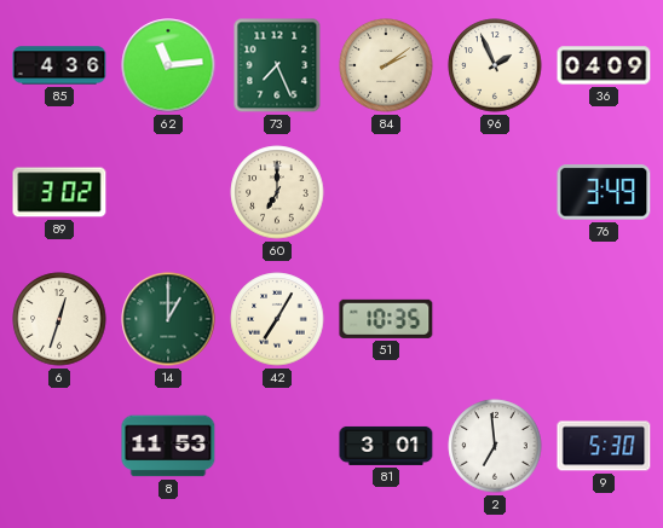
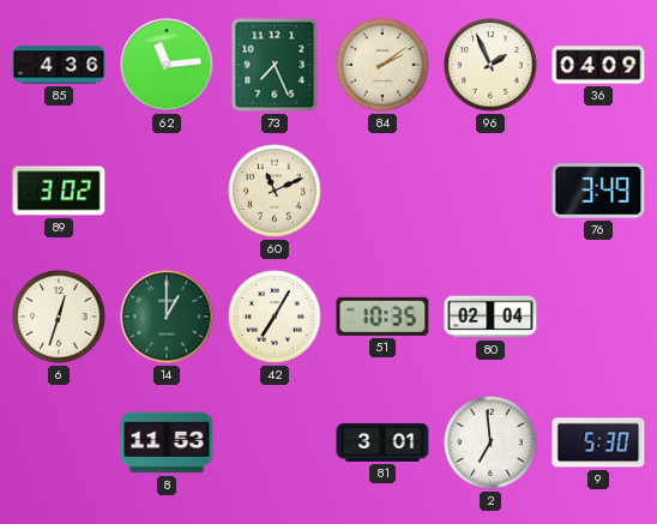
60: 7:00 -> 11:11 (275, 191)
80: none -> 02:04 (490, 317)
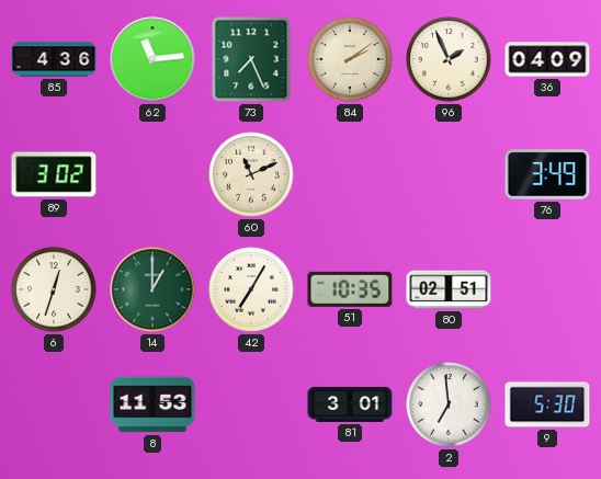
80: 02:04 -> 02:51 (449, 289)
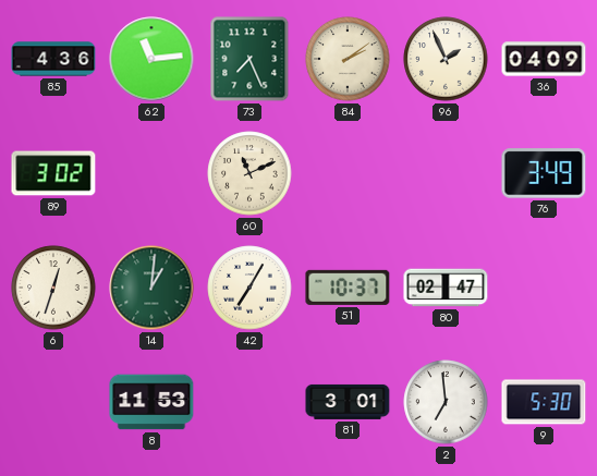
14: 1:00 -> 1:01 (151, 288)
51: 10:35 -> 10:37 (348, 288)
80: 02:51 -> 02:47 (446, 288)
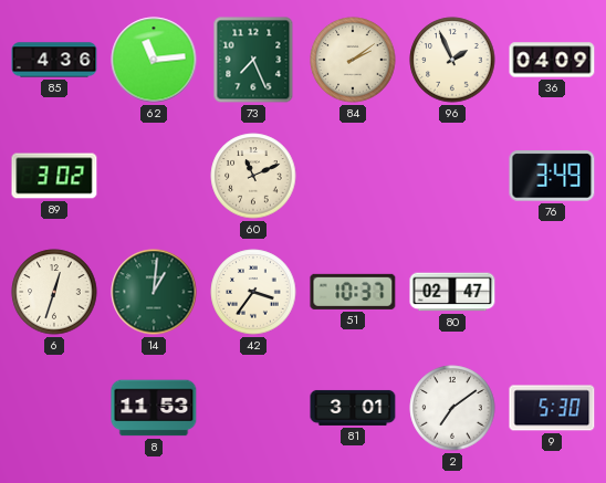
42: 7:05 -> 3:36 (253, 292)
2: 6:59 -> 7:09 (452, 408)
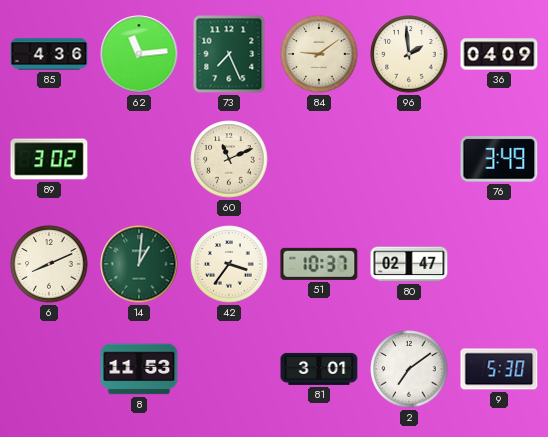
84: 2:09 -> 9:09 (319, 54)
96: 1:56 -> 1:59 (409, 54)
6: 12:33 -> 8:11 (49, 264)
